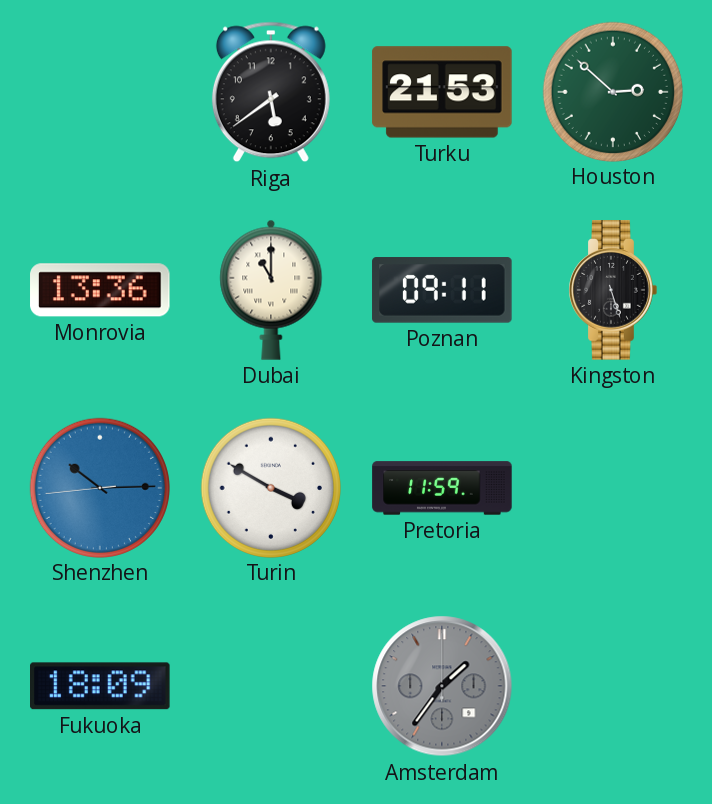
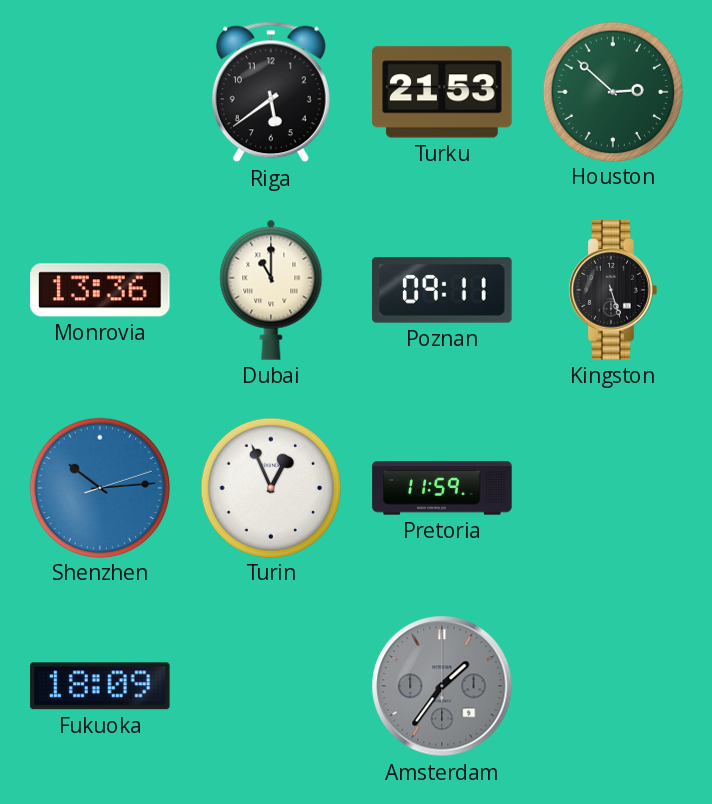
Shenzhen: 10:14:44 -> 10:14:12 (99, 487)
Turin: 3:50 -> 12:56 (270, 487)
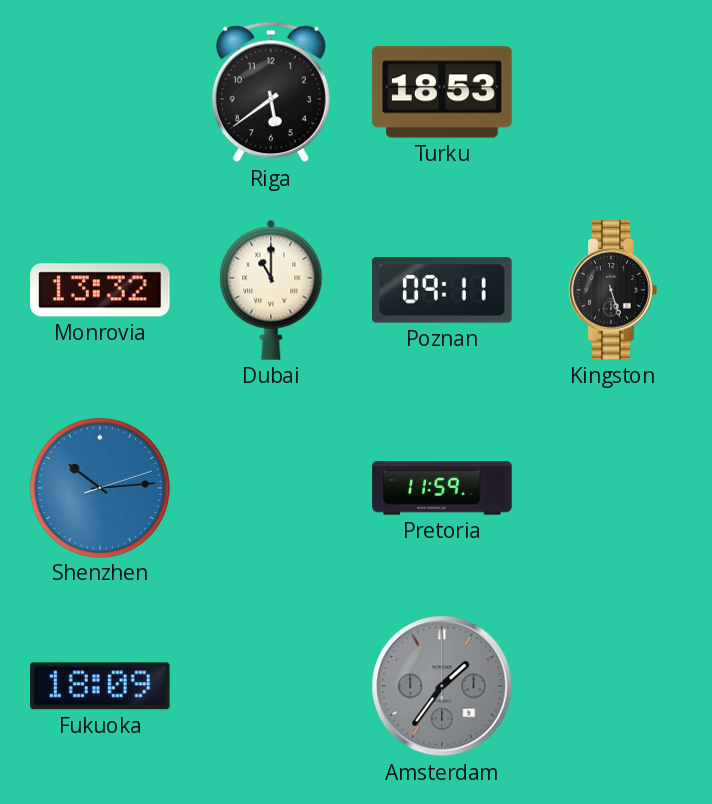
Turku: 21:53 -> 18:53 (442, 92)
Houston: 2:52 -> none (612, 91)
Monrovia: 13:36 -> 13:32 (100, 290)
Turin: 12:56 -> none (270, 487)
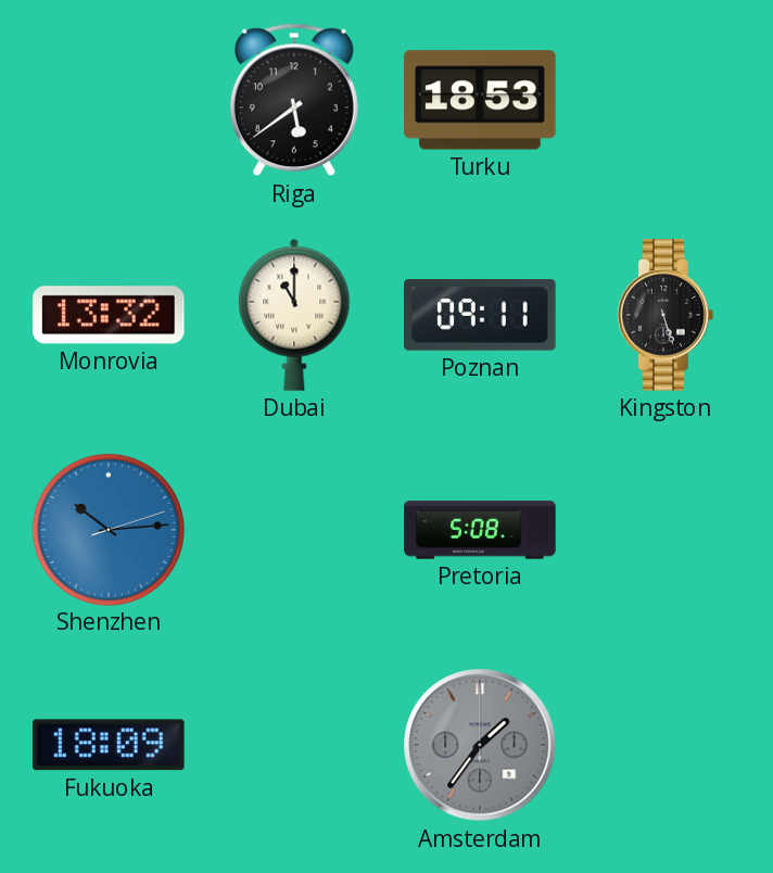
Pretoria: 11:59 -> 5:08 (480, 530)
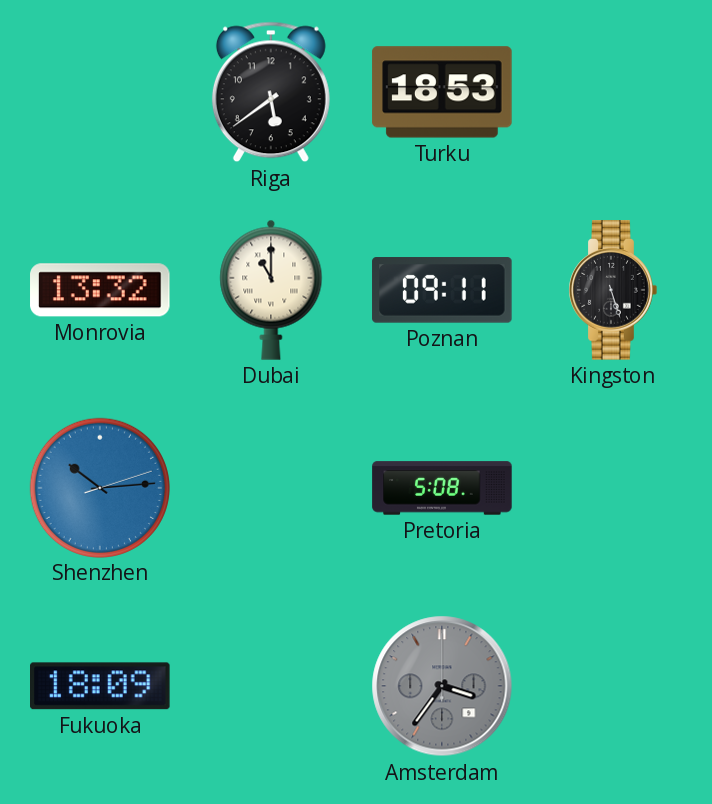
Amsterdam: 1:36 -> 3:36 (442, 686)
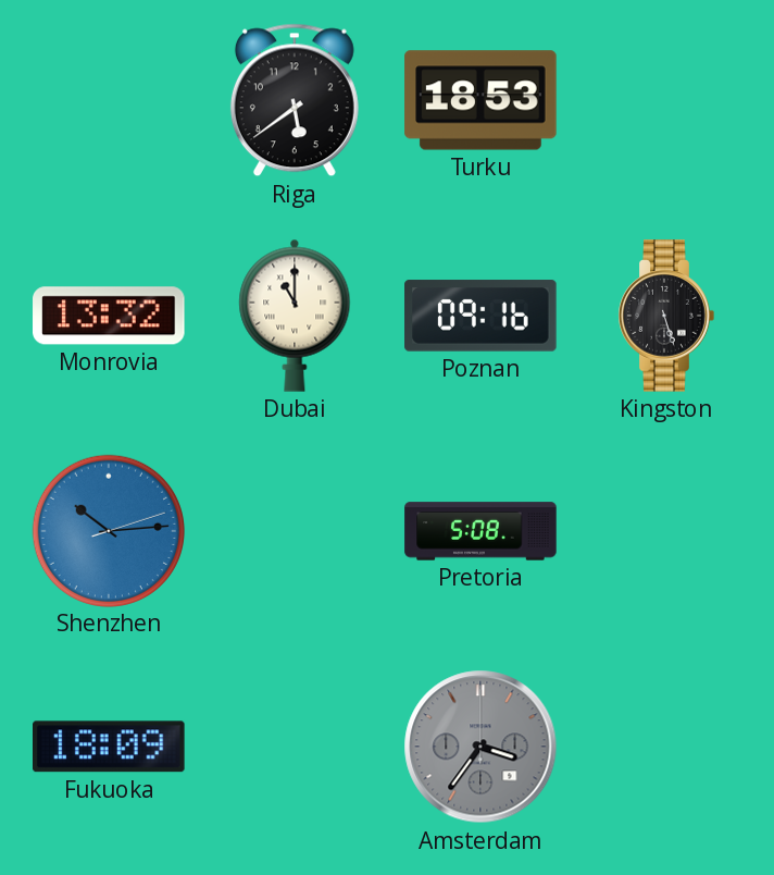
Poznan: 09:11 -> 09:16 (480, 316)
